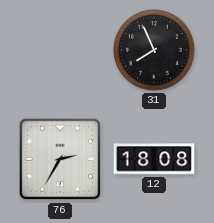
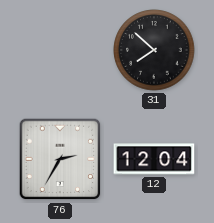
31: 7:56 -> 7:52 (154, 50)
12: 18:08 -> 12:04 (154, 159)
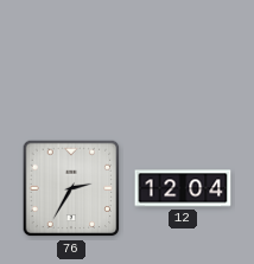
31: 7:52 -> none (154, 50)
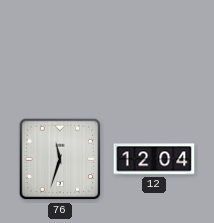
76: 2:35 -> 11:33 (60, 159)
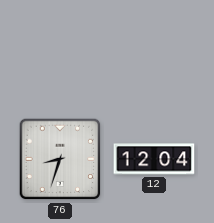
76: 11:33 -> 8:33 (60, 159)
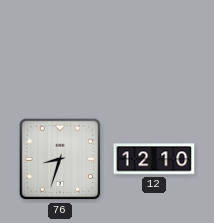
12: 12:04 -> 12:10 (154, 159)
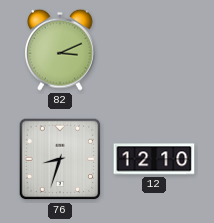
82: none -> 3:11 (61, 50)
